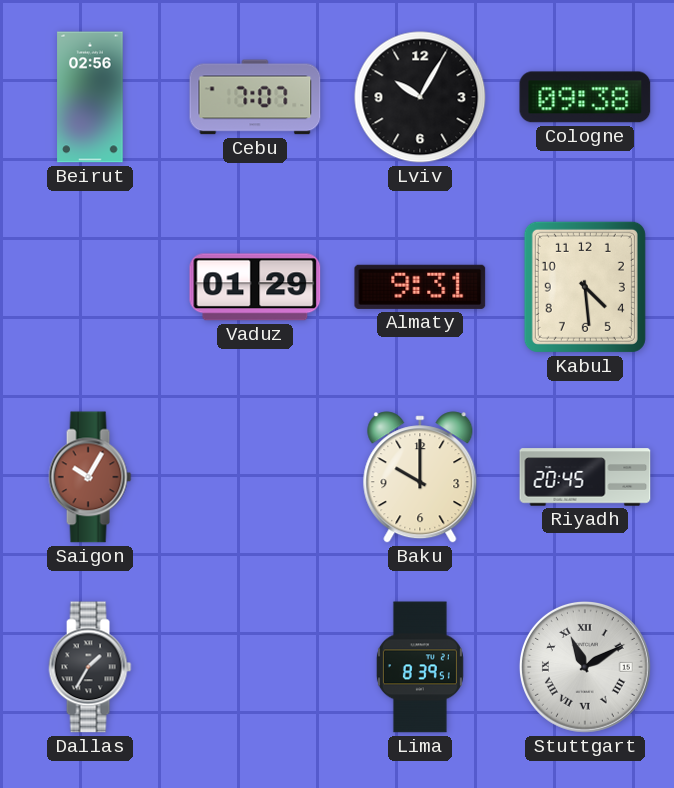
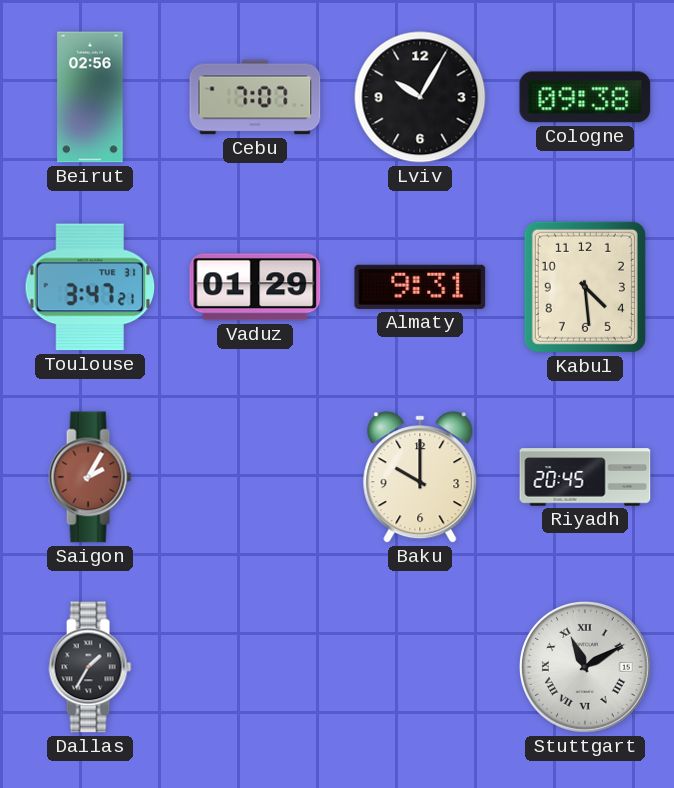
Toulouse: none -> 3:47 (90, 287)
Saigon: 10:05 -> 2:05 (90, 477)
Lima: 8:39 -> none (420, 667)
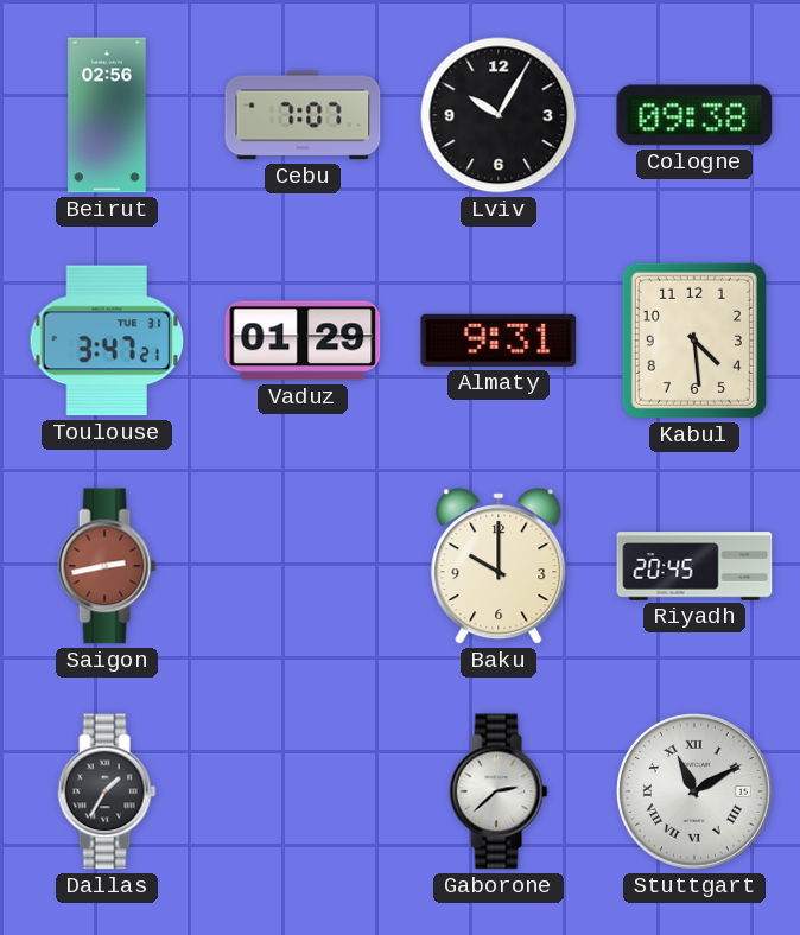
Saigon: 2:05 -> 2:43 (107, 566)
Gaborone: none -> 2:38 (499, 791)
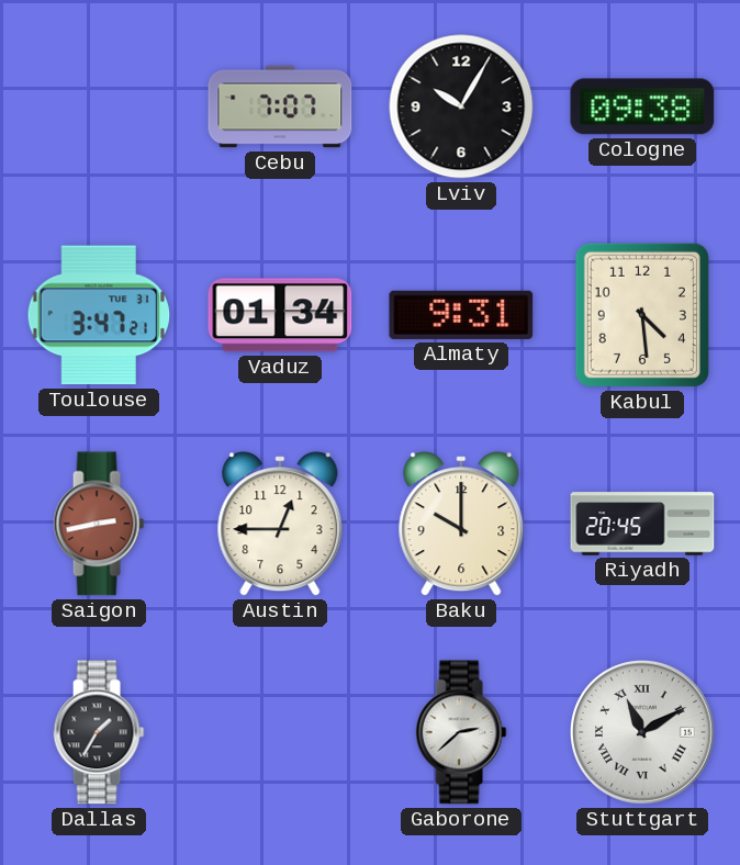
Beirut: 02:56 -> none (107, 115)
Vaduz: 01:29 -> 01:34 (280, 315)
Austin: none -> 12:45 (280, 524)
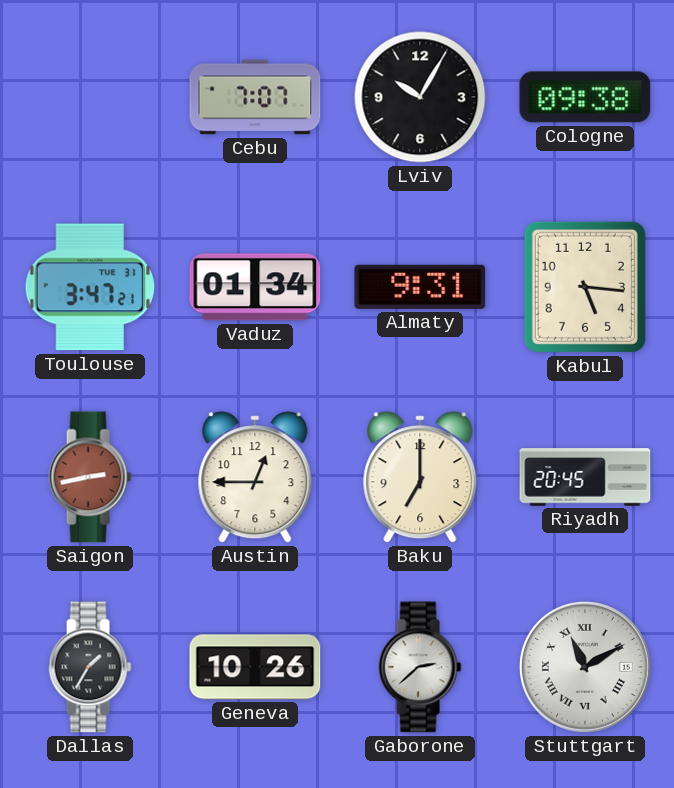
Kabul: 4:29 -> 5:16 (585, 287)
Baku: 10:00 -> 7:00 (420, 477)
Geneva: none -> 10:26 (255, 667)
